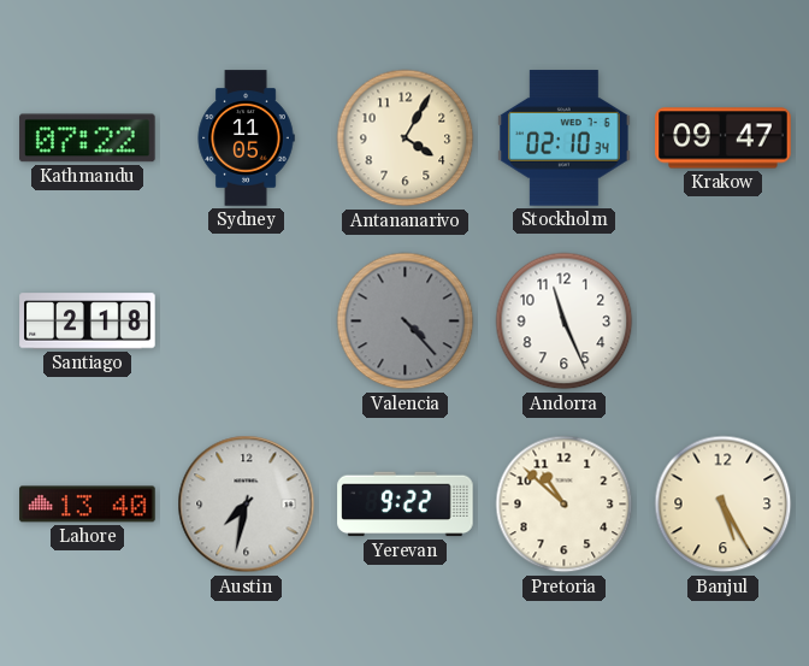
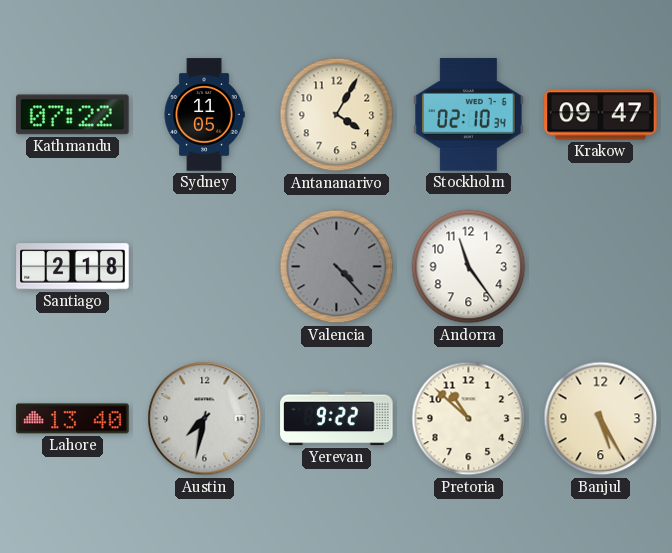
Andorra: 11:26 -> 11:24 (469, 267)
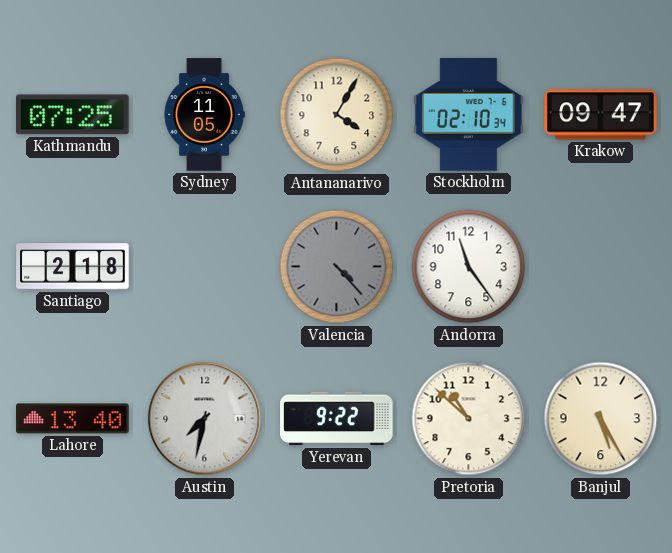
Kathmandu: 07:22 -> 07:25 (73, 115)
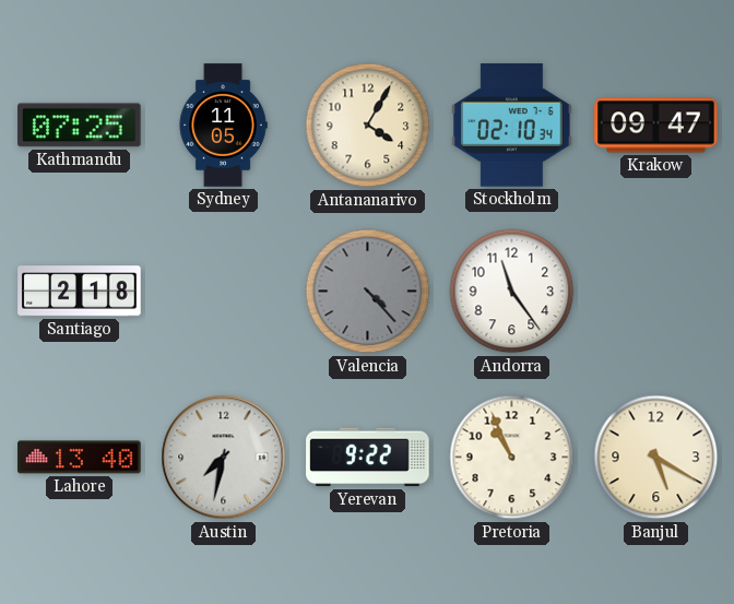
Pretoria: 10:52 -> 10:56 (512, 458)
Banjul: 5:25 -> 5:20 (656, 458)
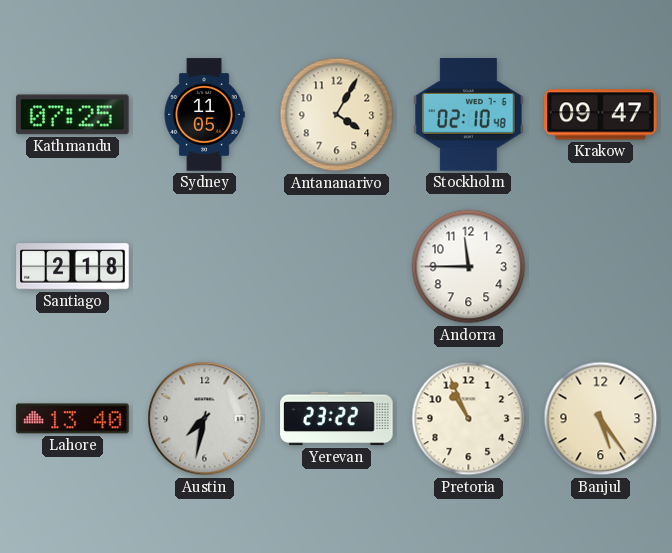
Stockholm: 02:10:34 -> 02:10:48 (469, 115)
Valencia: 4:23 -> none (368, 292)
Andorra: 11:24 -> 11:45 (469, 267)
Yerevan: 9:22 -> 23:22 (337, 419)
Banjul: 5:20 -> 5:24 (601, 419)
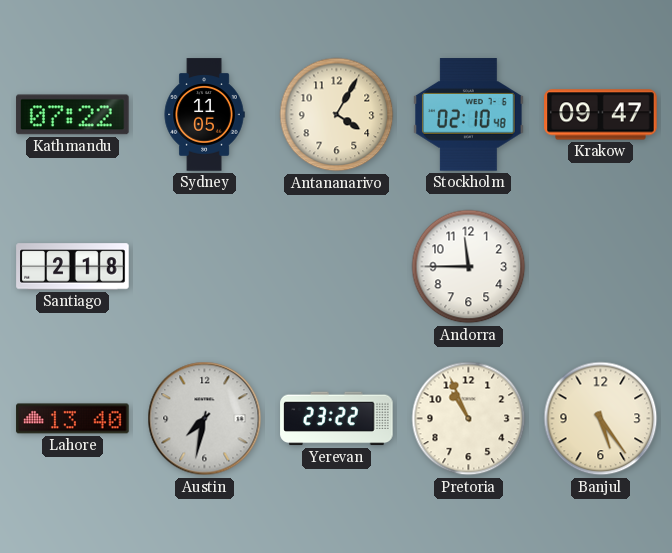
Kathmandu: 07:25 -> 07:22 (73, 115)
